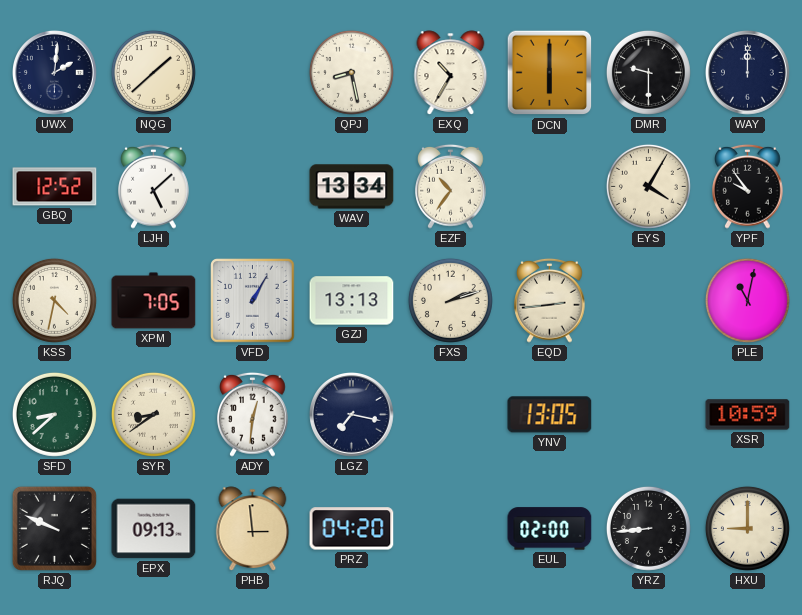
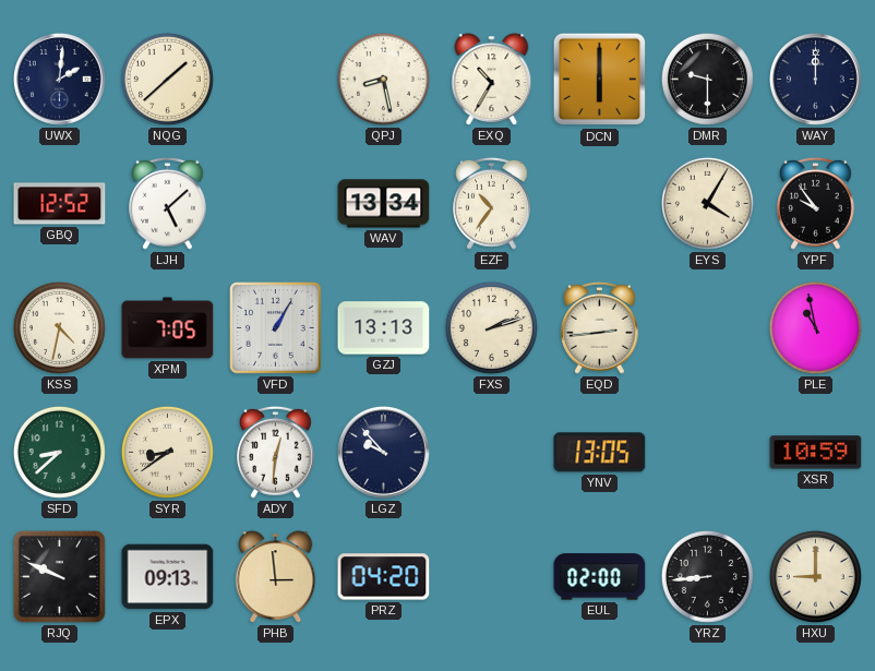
PLE: 11:02 -> 10:58 (815, 327)
LGZ: 7:17 -> 9:53 (384, 453)
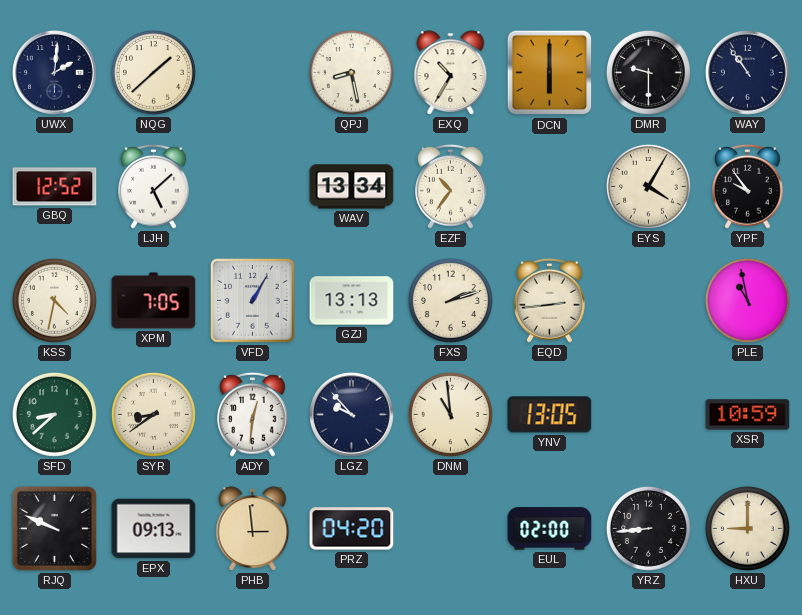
WAY: 12:00 -> 10:54 (748, 73)
DNM: none -> 10:59 (450, 414)
